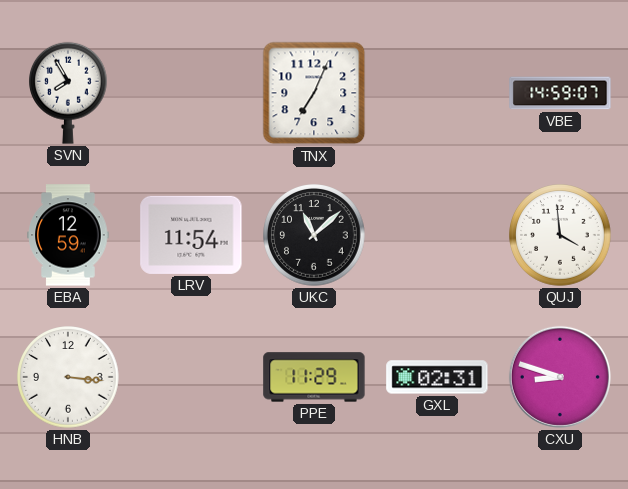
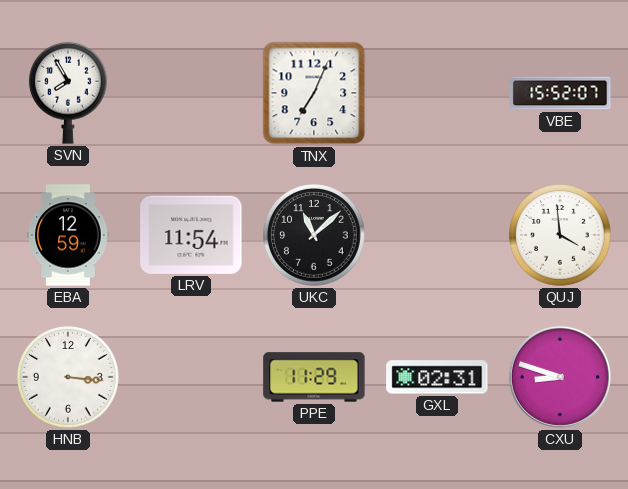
VBE: 14:59 -> 15:52 (560, 93)
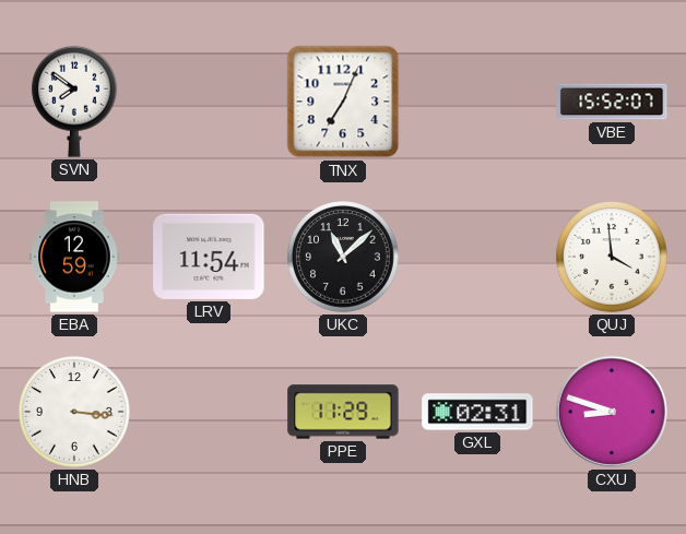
SVN: 7:55 -> 7:51 (75, 102)
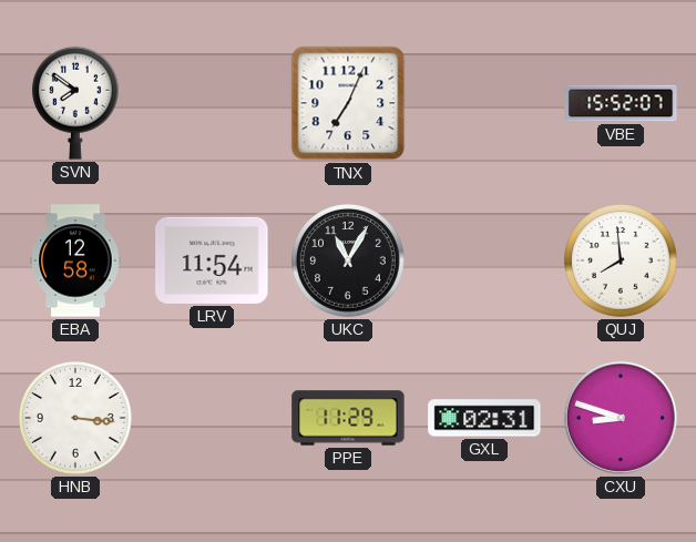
EBA: 12:59 -> 12:58 (75, 260)
UKC: 11:08 -> 11:05 (348, 260)
QUJ: 3:59 -> 7:59 (621, 260)
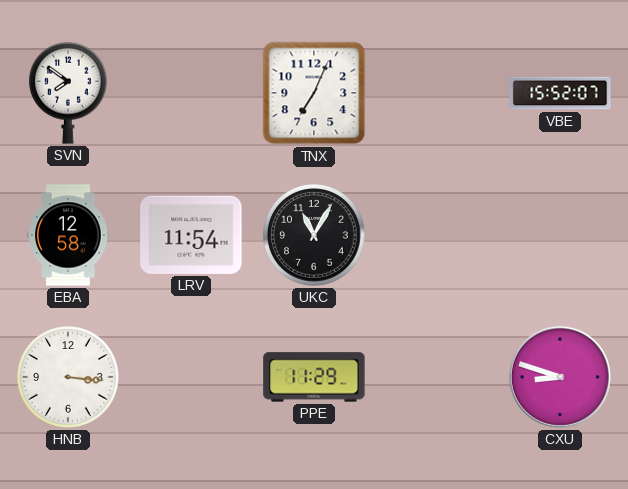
QUJ: 7:59 -> none (621, 260)
GXL: 02:31 -> none (484, 418)
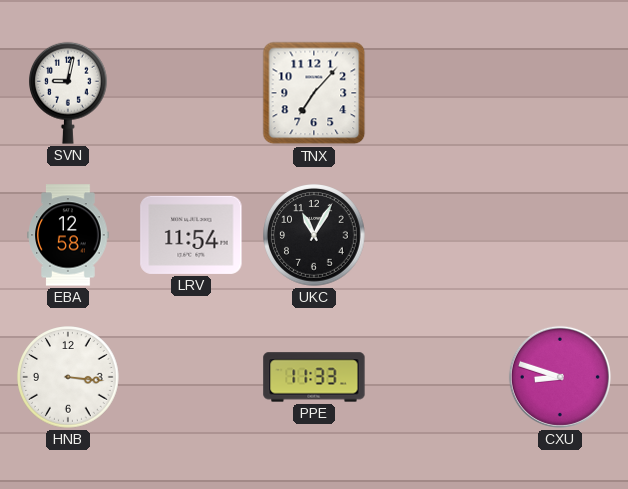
SVN: 7:51 -> 9:02 (69, 93)
TNX: 7:04 -> 7:07 (314, 93)
VBE: 15:52 -> none (560, 93)
PPE: 11:29 -> 11:33 (314, 377)
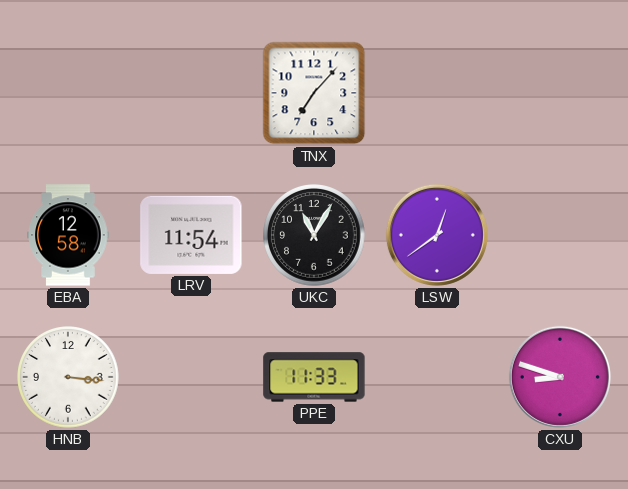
SVN: 9:02 -> none (69, 93)
LSW: none -> 12:39 (437, 235)
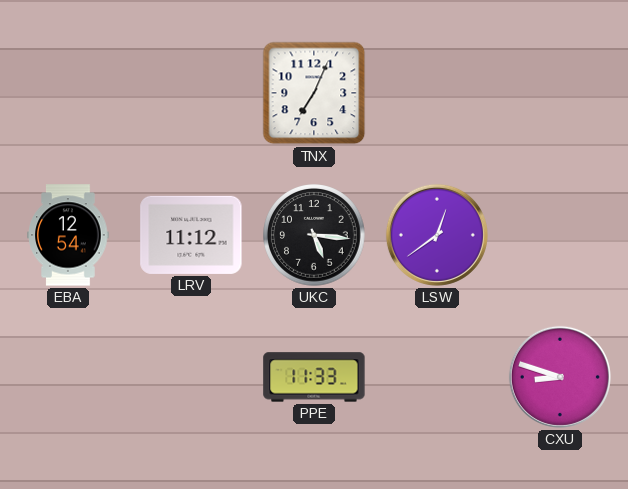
TNX: 7:07 -> 7:04 (314, 93)
EBA: 12:58 -> 12:54 (68, 235)
LRV: 11:54 -> 11:12 (191, 235)
UKC: 11:05 -> 5:16 (314, 235)
HNB: 3:16 -> none (68, 377)
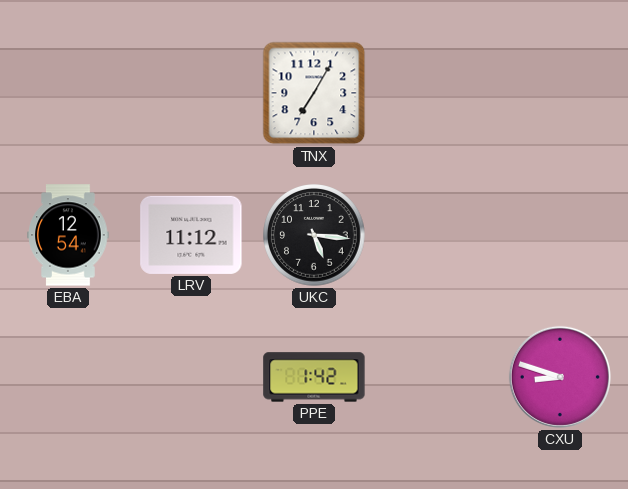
TNX: 7:04 -> 7:05 (314, 93)
LSW: 12:39 -> none (437, 235)
PPE: 11:33 -> 1:42 (314, 377)
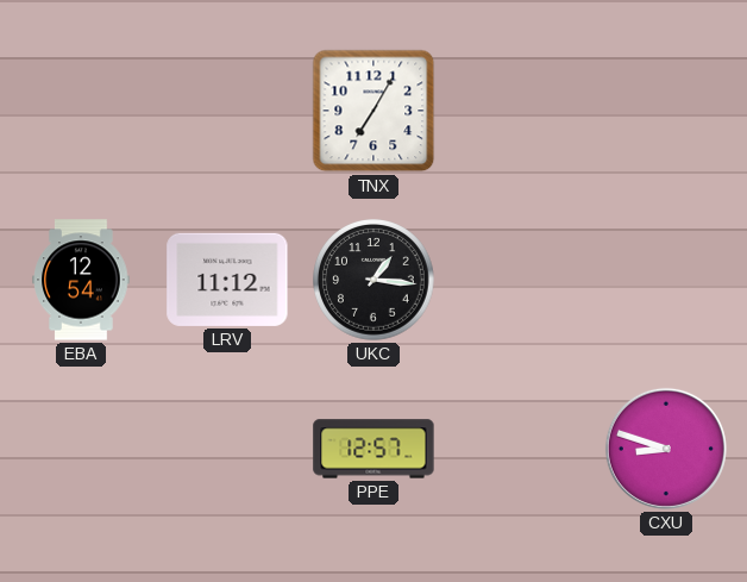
UKC: 5:16 -> 1:16 (373, 280)
PPE: 1:42 -> 12:57 (373, 449)
